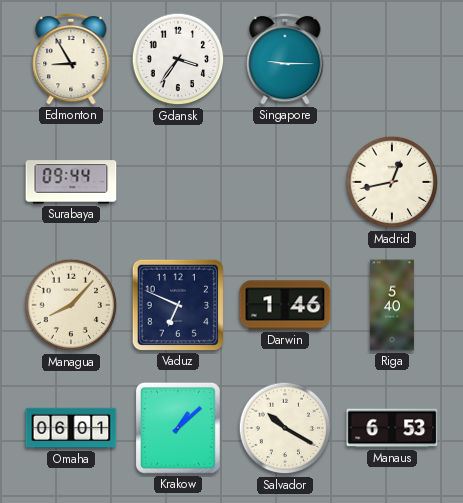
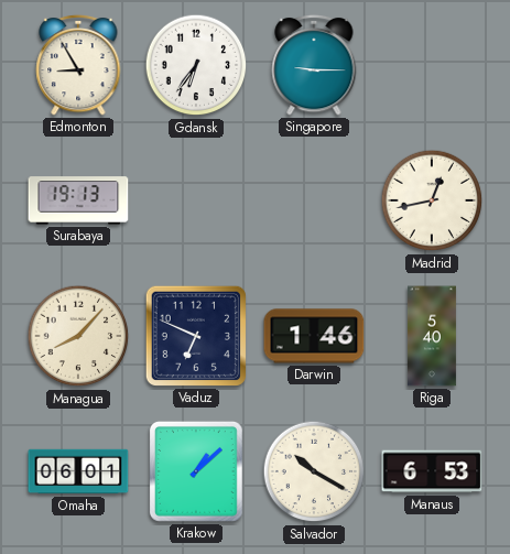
Gdansk: 3:36 -> 6:36 (196, 65)
Surabaya: 09:44 -> 19:13 (78, 200)
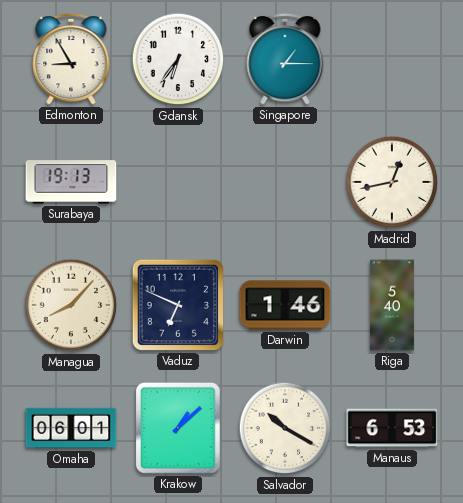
Singapore: 9:15 -> 1:15 (285, 59)
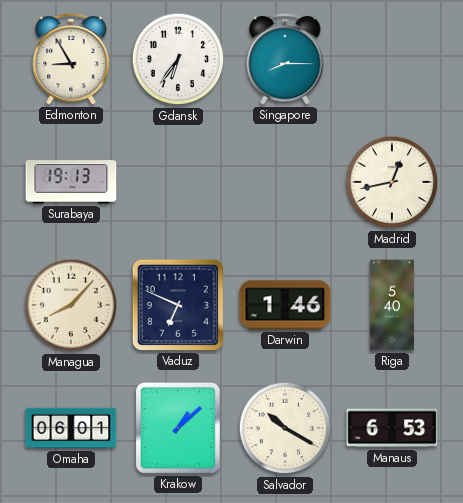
Singapore: 1:15 -> 8:15 (285, 59)
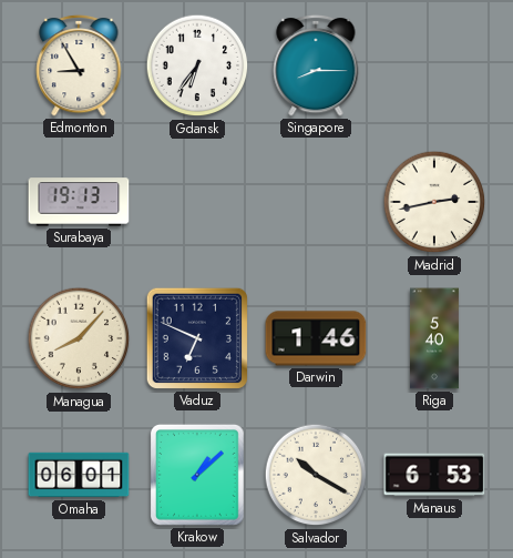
Madrid: 12:43 -> 2:43 (434, 202)
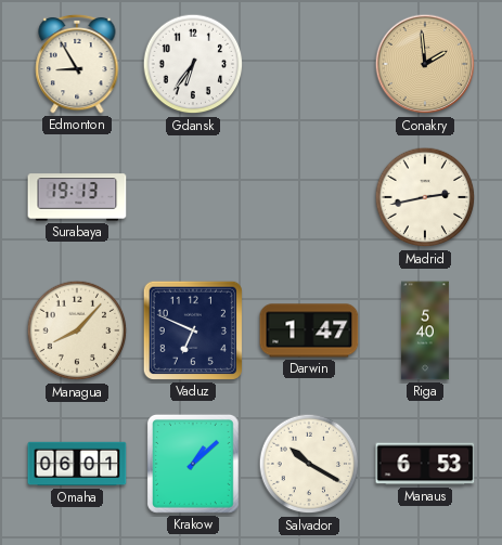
Singapore: 8:15 -> none (316, 65)
Conakry: none -> 1:59 (425, 64)
Darwin: 1:46 -> 1:47 (309, 330)
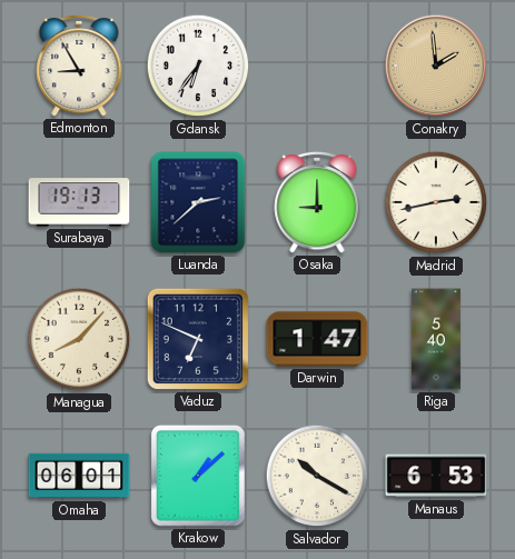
Luanda: none -> 2:38 (198, 202)
Osaka: none -> 9:00 (317, 202)
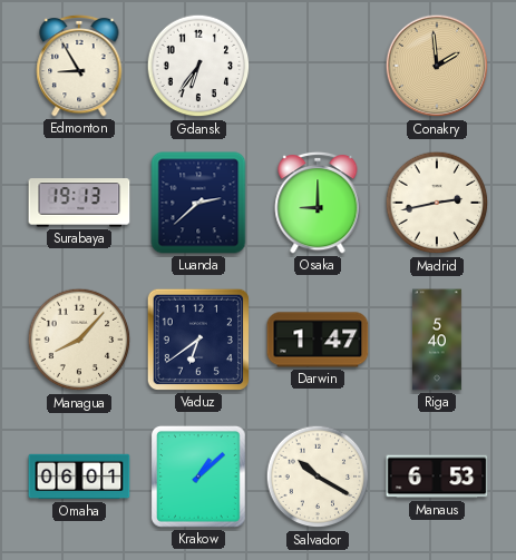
Vaduz: 6:49 -> 6:39 (198, 340)
